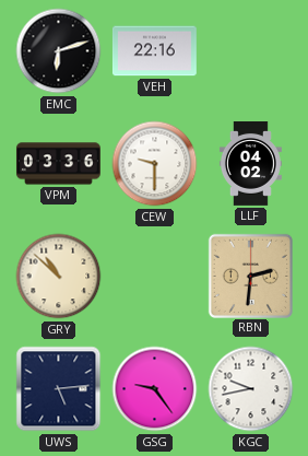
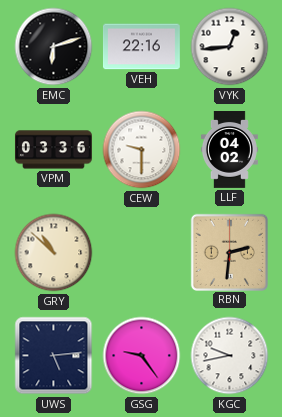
VYK: none -> 12:44 (230, 47)
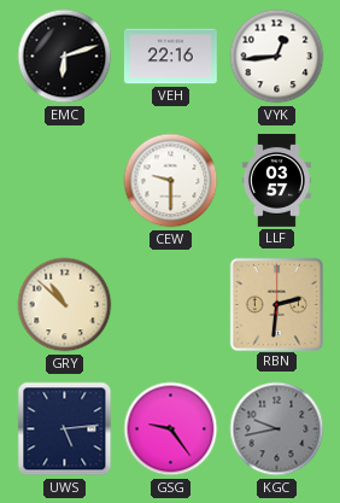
VPM: 03:36 -> none (53, 150)
LLF: 04:02 -> 03:57 (276, 181)
KGC dial: white -> grey (277, 429)
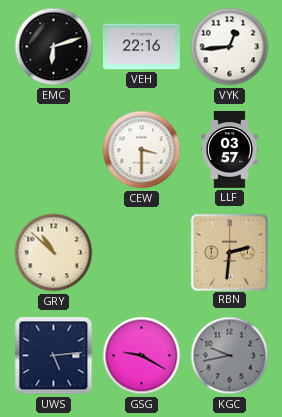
CEW: 9:30 -> 3:30 (142, 150)
GSG: 9:24 -> 9:20 (142, 356)
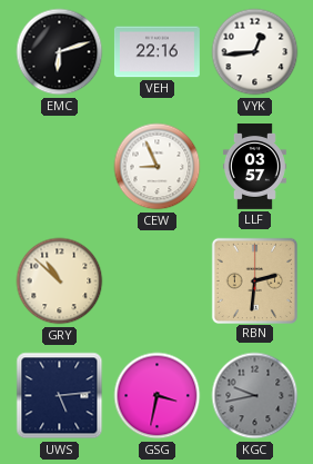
CEW: 3:30 -> 8:56 (158, 167)
GSG: 9:20 -> 3:32 (158, 396)
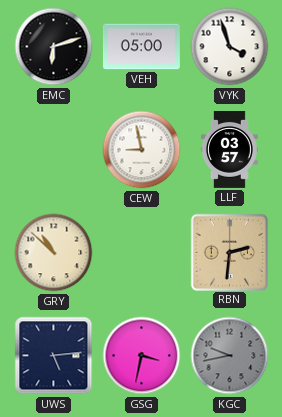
VEH: 22:16 -> 05:00 (141, 47)
VYK: 12:44 -> 3:57 (230, 47)
CEW: 8:56 -> 8:58 (142, 150)
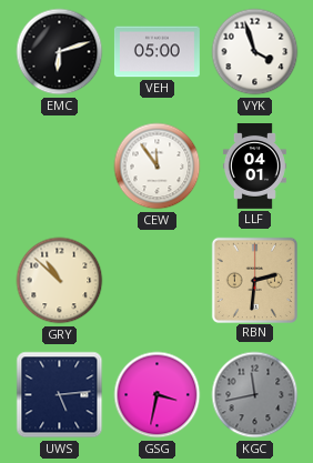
CEW: 8:58 -> 11:54 (158, 167)
LLF: 03:57 -> 04:01 (254, 167)
KGC: 9:43 -> 11:43 (255, 395)
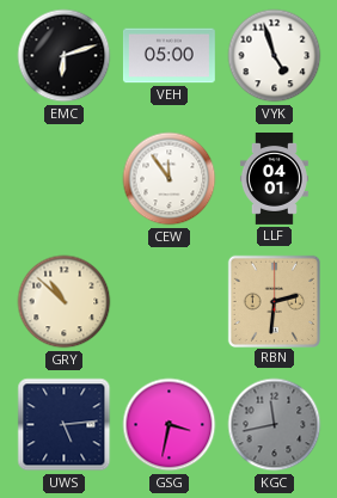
VYK: 3:57 -> 4:57 (275, 56)
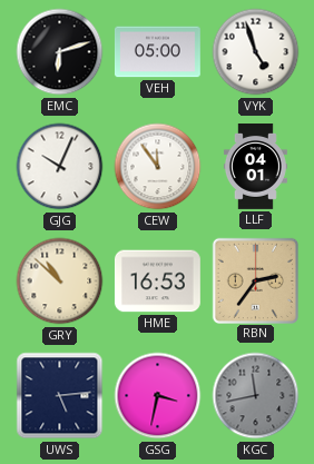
GJG: none -> 10:04 (60, 167)
HME: none -> 16:53 (157, 282)
RBN: 2:31 -> 2:36 (255, 280)
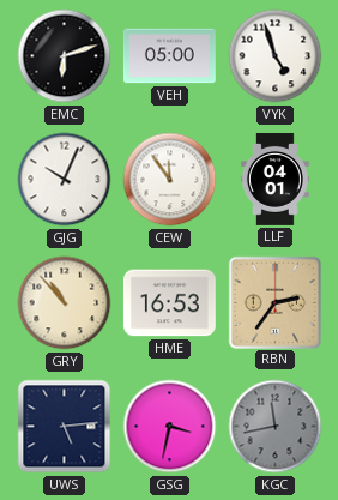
GRY: 10:52 -> 10:53 (65, 303)
